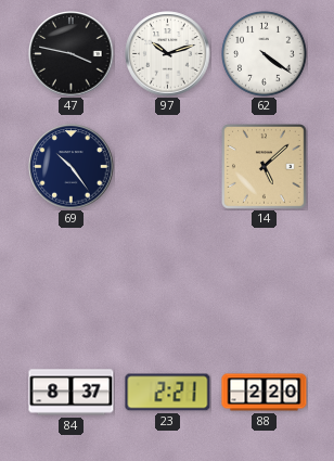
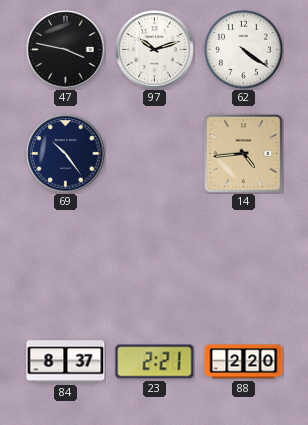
14: 5:08 -> 4:44 (244, 154)
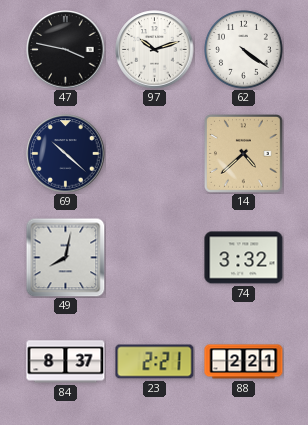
69: 10:24 -> 10:22 (66, 154)
14: 4:44 -> 4:38 (244, 154)
49: none -> 8:02 (65, 257)
74: none -> 3:32 (244, 258)
88: 2:20 -> 2:21 (244, 362)
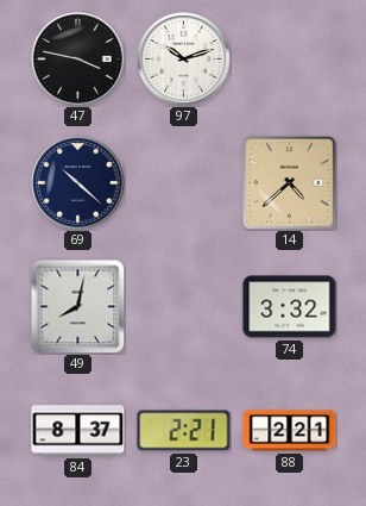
62: 4:21 -> none (244, 50)
